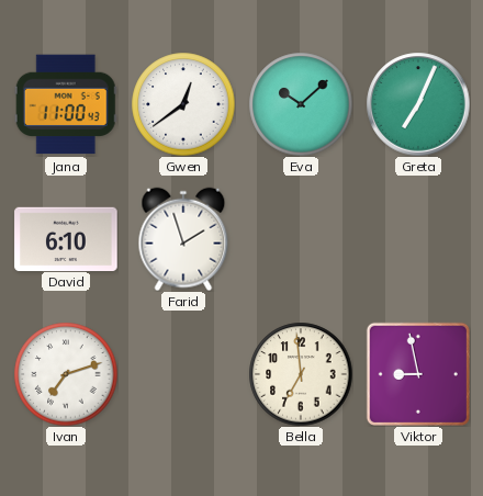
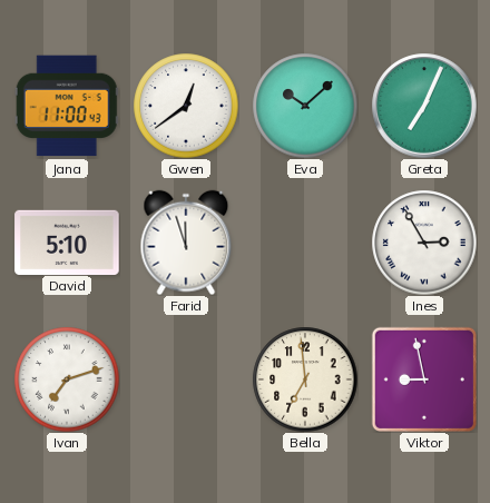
David: 6:10 -> 5:10 (67, 241)
Farid: 1:57 -> 11:57 (186, 243)
Ines: none -> 2:55 (424, 243)
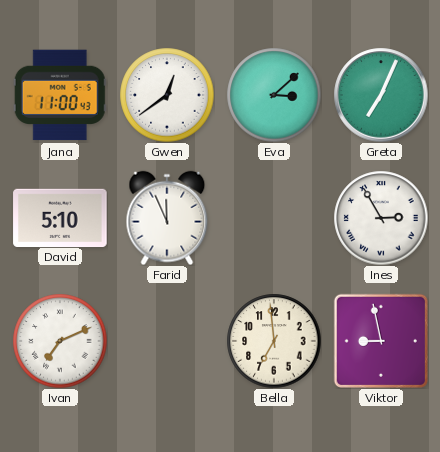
Eva: 10:08 -> 3:08 (274, 95)
Farid: 11:57 -> 11:56 (167, 218)
Ivan: 7:12 -> 7:11 (60, 341)
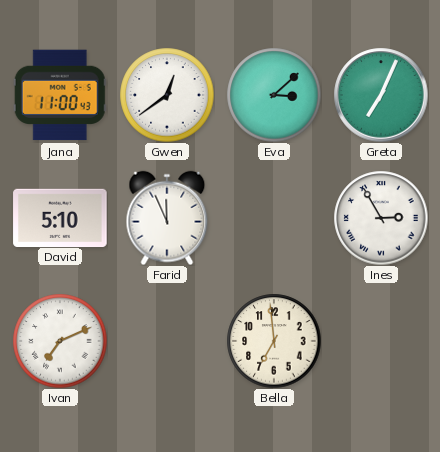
Viktor: 8:58 -> none (381, 341)
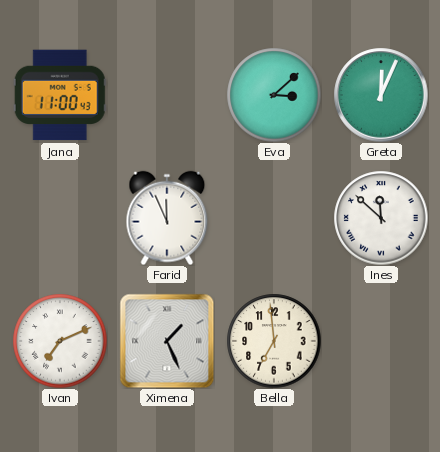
Gwen: 12:39 -> none (167, 95)
Greta: 7:04 -> 12:04 (381, 95)
David: 5:10 -> none (60, 217)
Ines: 2:55 -> 11:52 (381, 218)
Ximena: none -> 1:26 (167, 341)
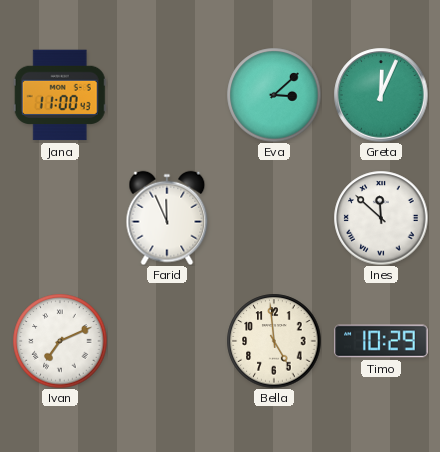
Ximena: 1:26 -> none (167, 341)
Bella: 6:59 -> 4:59 (274, 341)
Timo: none -> 10:29 (381, 341)
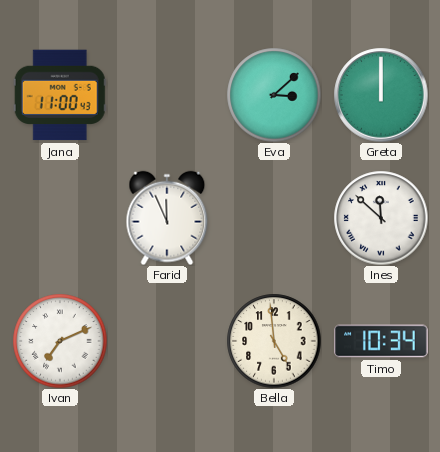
Greta: 12:04 -> 12:00 (381, 95)
Timo: 10:29 -> 10:34 (381, 341)
